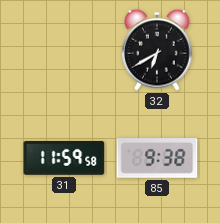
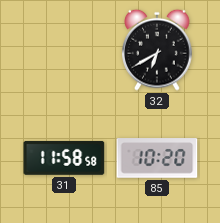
31: 11:59 -> 11:58 (64, 158)
85: 9:38 -> 10:20 (157, 158)
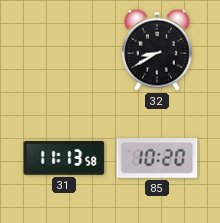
32: 6:40 -> 8:40 (157, 50)
31: 11:58 -> 11:13 (64, 158)
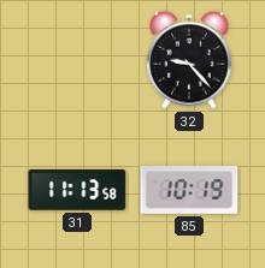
32: 8:40 -> 9:23 (189, 60)
85: 10:20 -> 10:19 (189, 190)
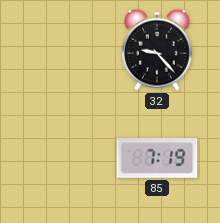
31: 11:13 -> none (77, 190)
85: 10:19 -> 7:19 (157, 158)
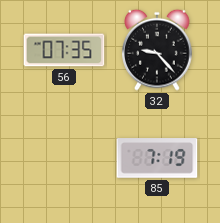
56: none -> 07:35 (64, 50)
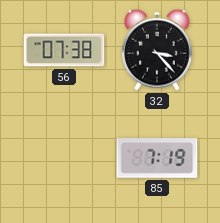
56: 07:35 -> 07:38 (64, 50)
32: 9:23 -> 3:23 (157, 50)
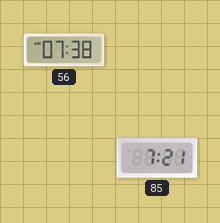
32: 3:23 -> none (157, 50)
85: 7:19 -> 7:21 (157, 158)
